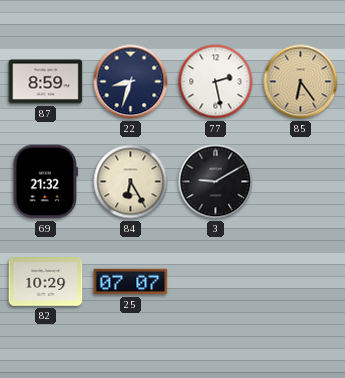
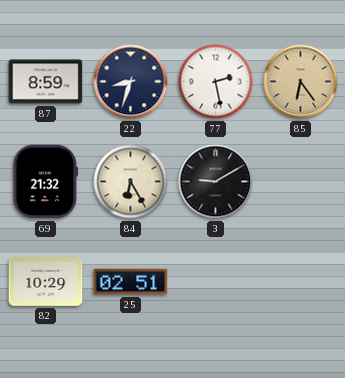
25: 07:07 -> 02:51 (131, 282)
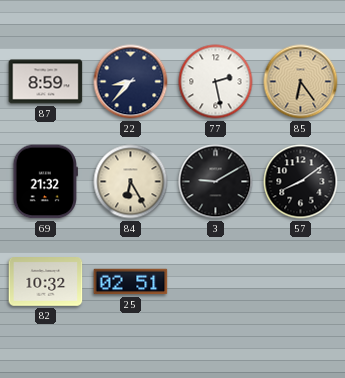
22: 8:33 -> 8:37 (131, 82)
57: none -> 8:09 (301, 182)
82: 10:29 -> 10:32 (46, 282)
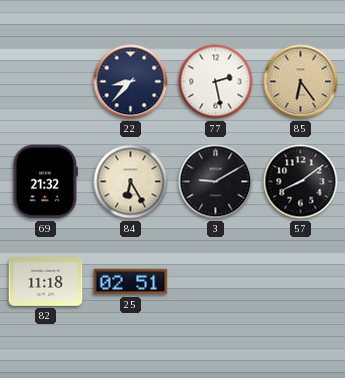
87: 8:59 -> none (46, 82)
82: 10:32 -> 11:18 (46, 282)
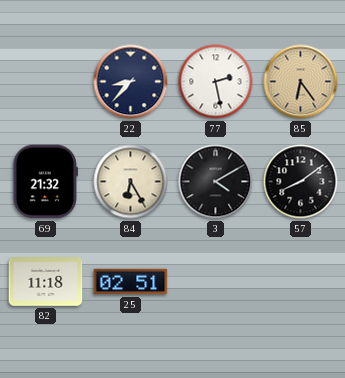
3: 9:10 -> 4:10 (216, 182)
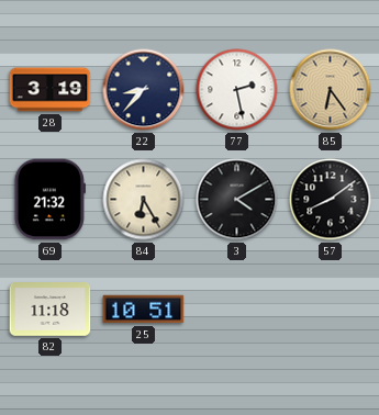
28: none -> 3:19 (51, 90)
25: 02:51 -> 10:51 (144, 310)
